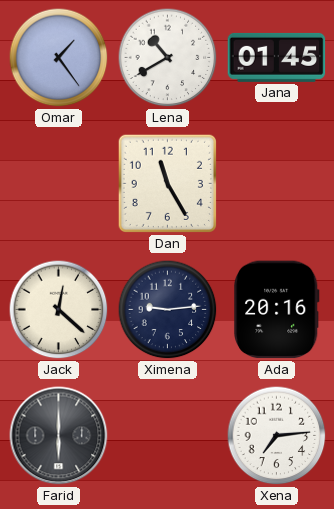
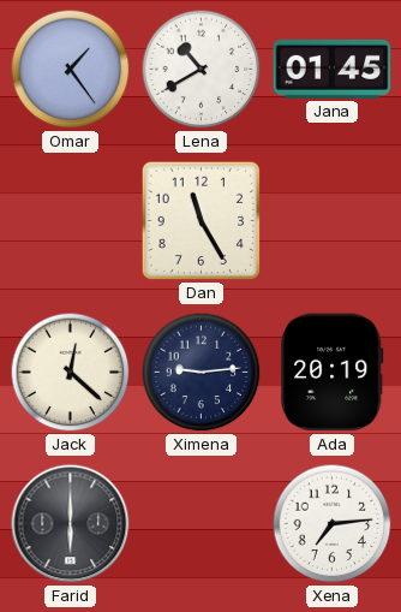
Ada: 20:16 -> 20:19 (333, 373)
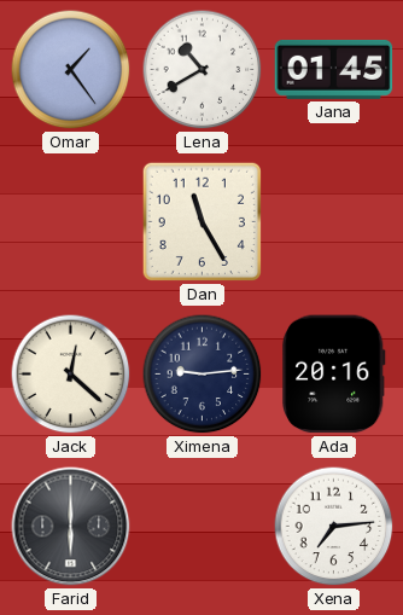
Ada: 20:19 -> 20:16 (334, 375)
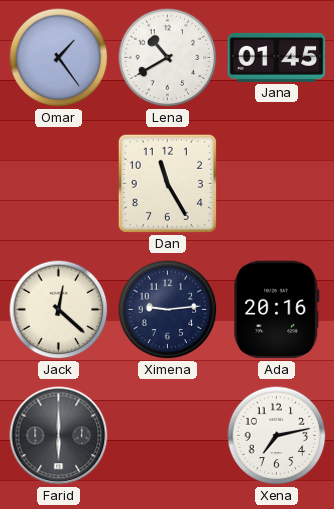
Xena: 7:14 -> 7:13 (277, 436)
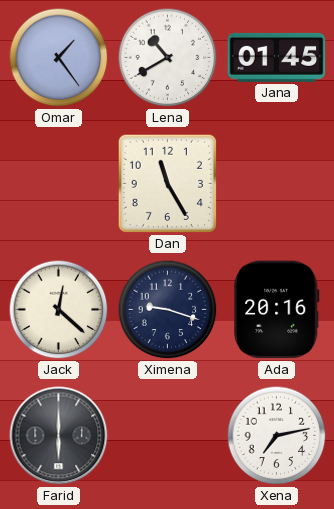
Ximena: 9:14 -> 9:18 (168, 310)
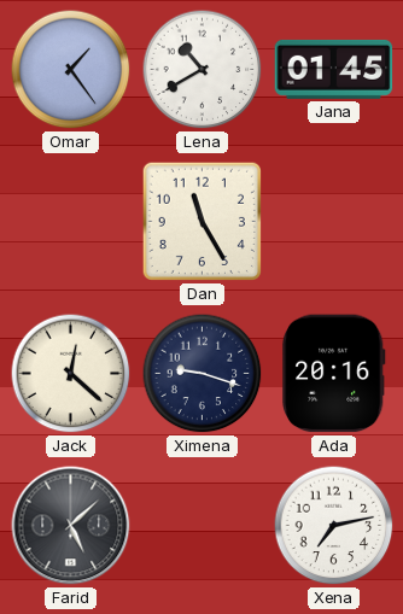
Farid: 6:00 -> 5:08 (71, 526)
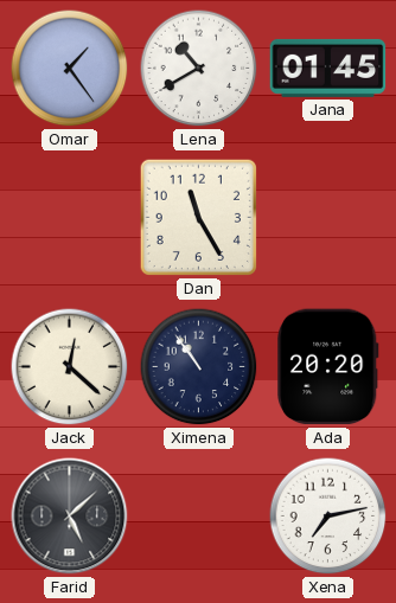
Ximena: 9:18 -> 10:54 (199, 367)
Ada: 20:16 -> 20:20 (328, 367)
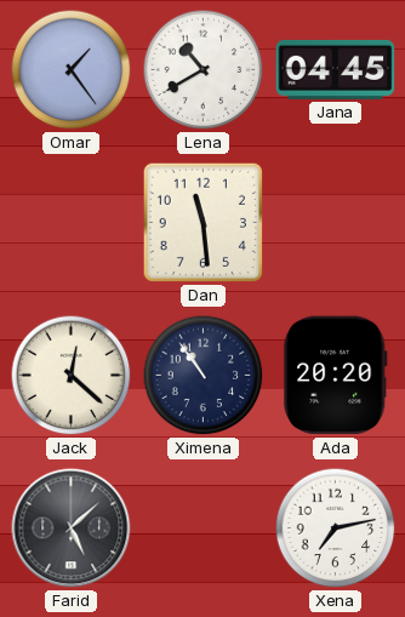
Jana: 01:45 -> 04:45 (336, 69)
Dan: 11:25 -> 11:29 (202, 222)
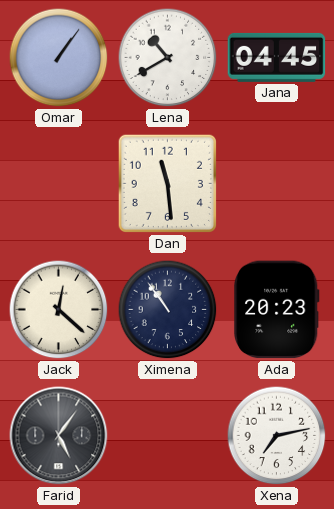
Omar: 1:24 -> 1:06 (59, 58)
Ada: 20:20 -> 20:23 (277, 310)
Farid: 5:08 -> 5:06 (59, 436)
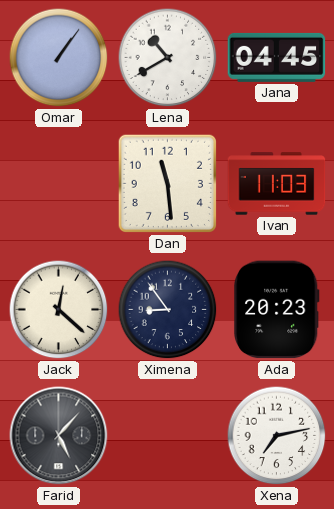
Ivan: none -> 11:03 (277, 184)
Ximena: 10:54 -> 8:54 (168, 310)
Farid: 5:06 -> 5:07 (59, 436)
